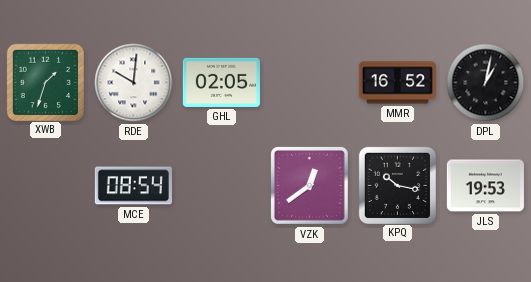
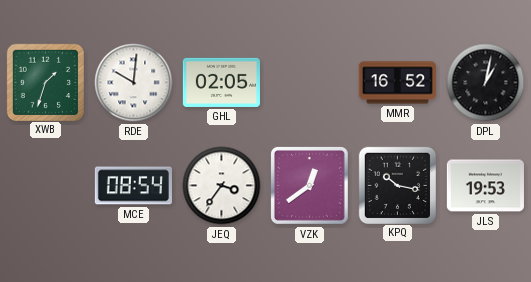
JEQ: none -> 3:36 (222, 186)
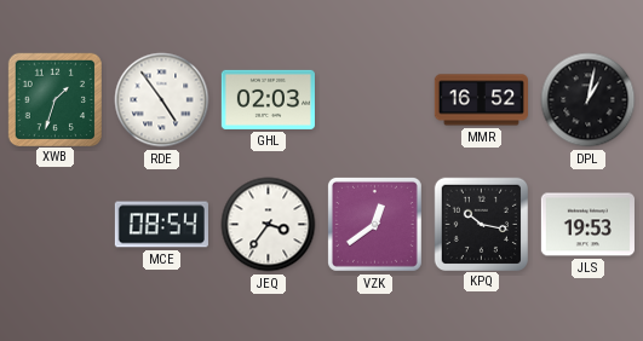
RDE: 10:01 -> 4:54 (162, 100)
GHL: 02:05 -> 02:03 (268, 99)
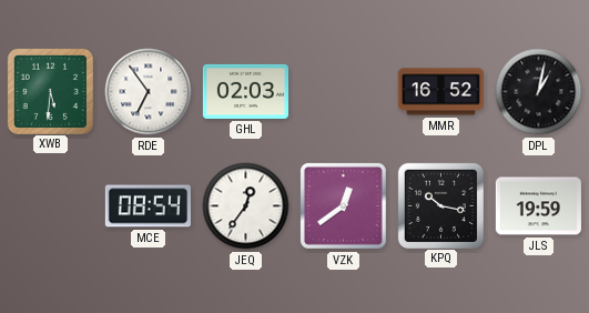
XWB: 1:33 -> 5:31 (50, 91)
RDE: 4:54 -> 6:54 (149, 92)
JEQ: 3:36 -> 12:36 (246, 206)
JLS: 19:53 -> 19:59 (538, 206)
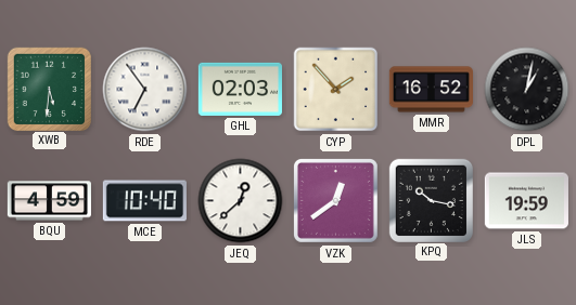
CYP: none -> 1:53 (336, 90)
BQU: none -> 4:59 (49, 201)
MCE: 08:54 -> 10:40 (144, 201)
JEQ: 12:36 -> 12:38 (241, 201)
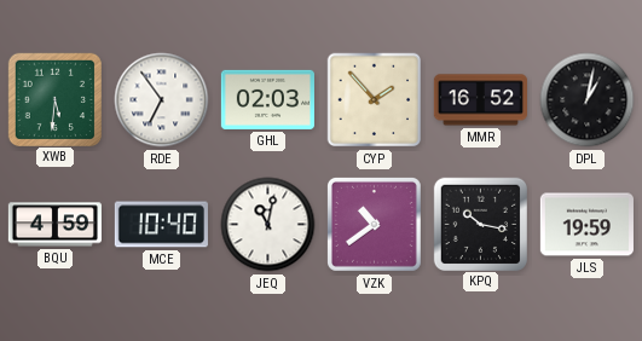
JEQ: 12:38 -> 11:02 (268, 225)
VZK: 12:39 -> 10:39 (374, 224)
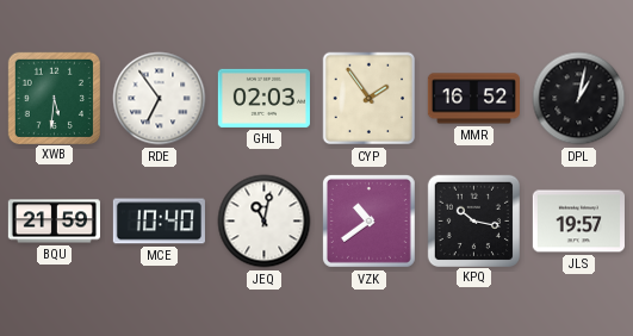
CYP: 1:53 -> 1:54 (370, 99)
BQU: 4:59 -> 21:59 (54, 222)
JLS: 19:59 -> 19:57 (578, 222)
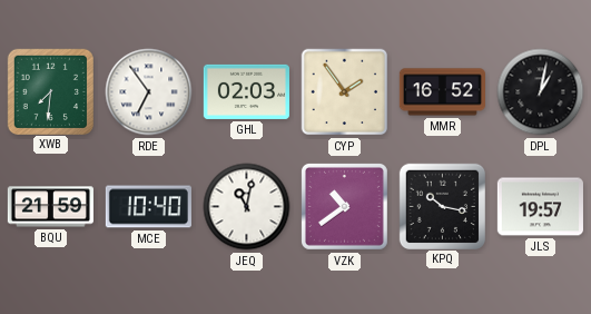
XWB: 5:31 -> 7:31 (50, 91)
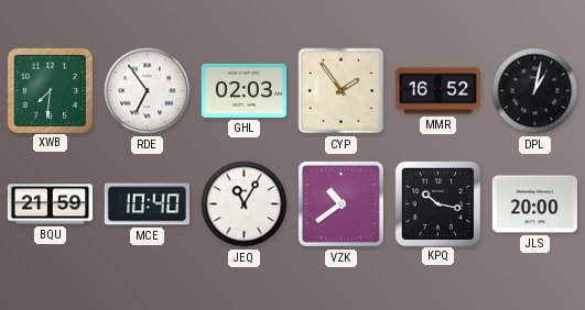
JEQ: 11:02 -> 11:05 (245, 204)
JLS: 19:57 -> 20:00 (534, 204)
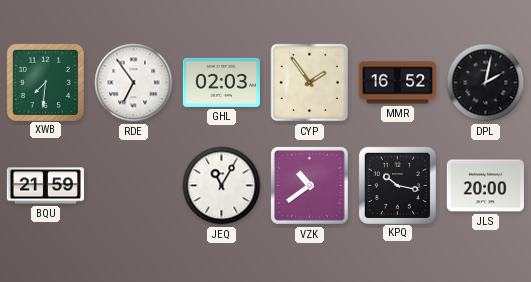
DPL: 1:02 -> 2:02 (486, 83)
MCE: 10:40 -> none (147, 204)
